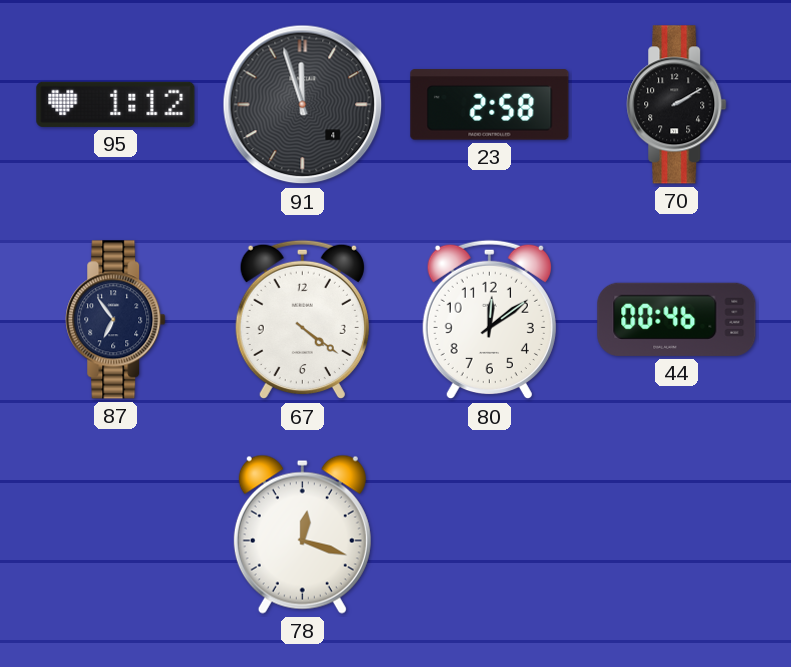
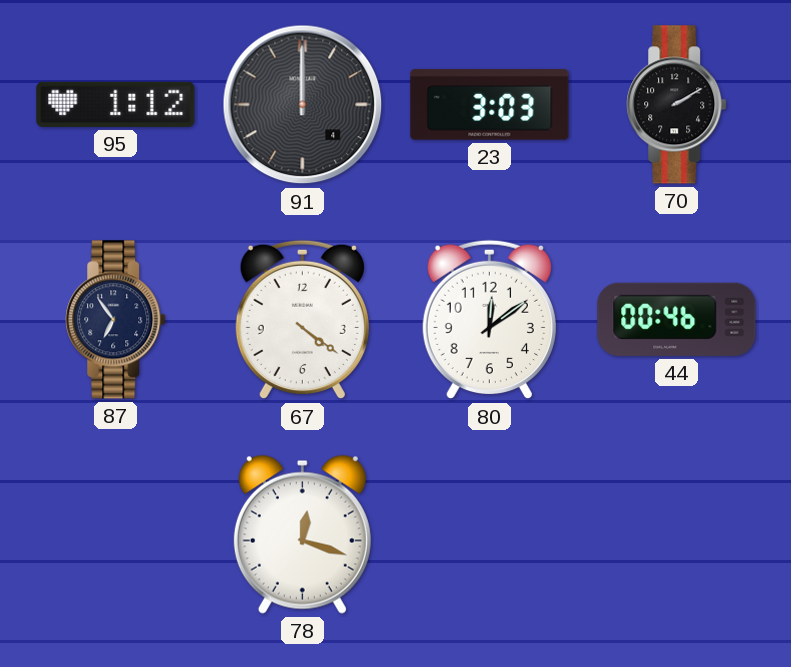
91: 11:57 -> 12:00 (303, 105)
23: 2:58 -> 3:03 (490, 105)
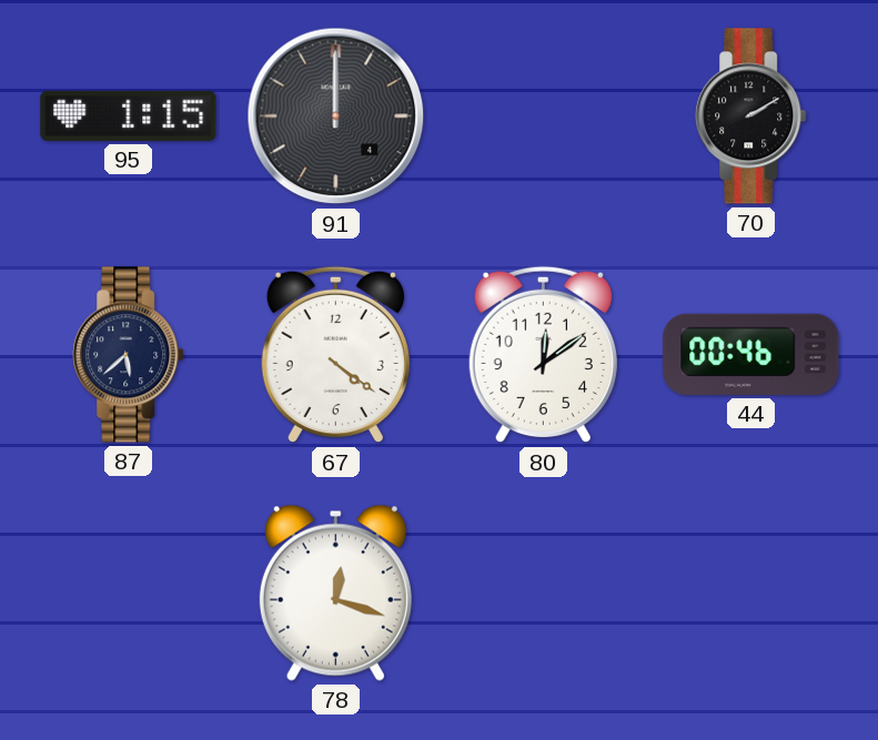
95: 1:12 -> 1:15 (129, 115)
23: 3:03 -> none (490, 105)
87: 6:54 -> 5:38 (129, 355)
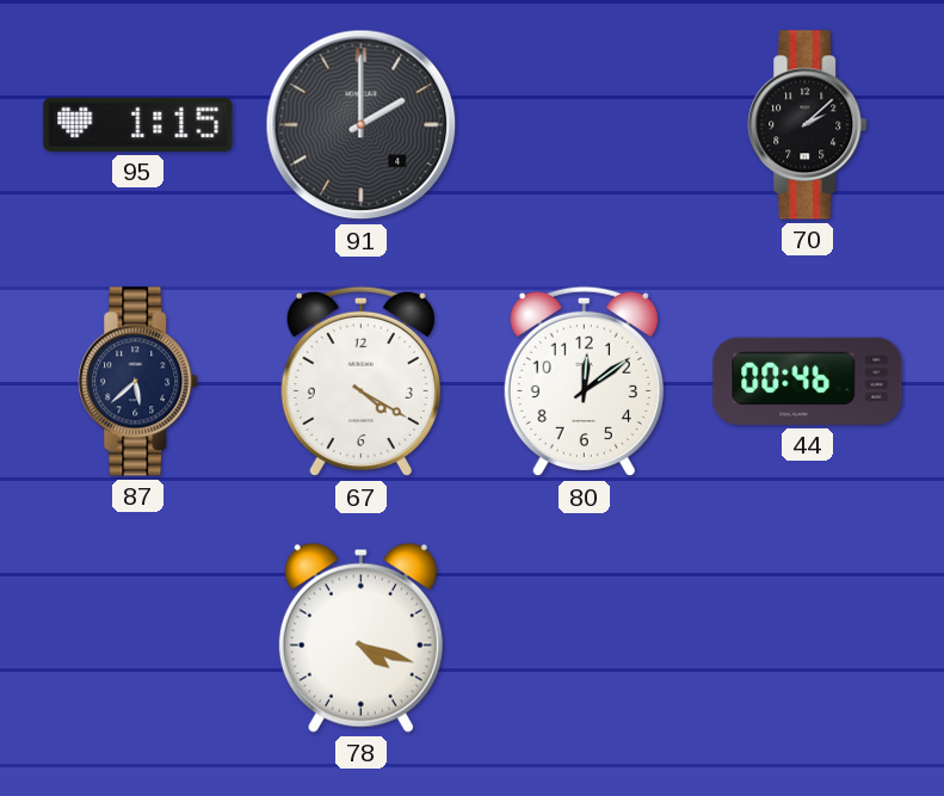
91: 12:00 -> 2:00 (362, 125)
70: 2:10 -> 2:08 (808, 125)
67: 4:21 -> 4:20 (360, 382)
78: 12:18 -> 4:18 (360, 637)
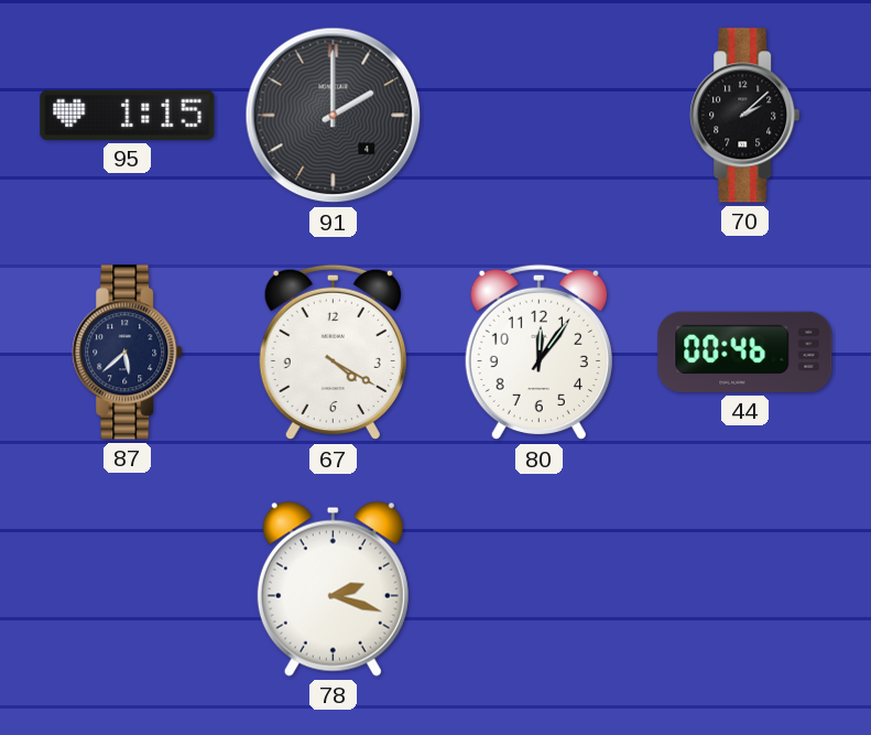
80: 12:09 -> 12:06 (538, 353)
78: 4:18 -> 2:18 (333, 588)
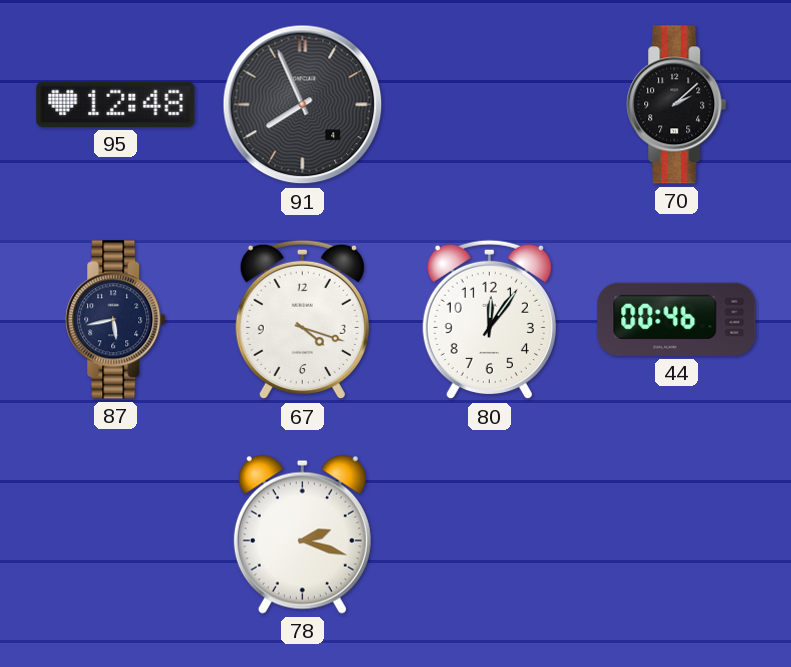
95: 1:15 -> 12:48 (116, 104)
91: 2:00 -> 7:56 (303, 105)
87: 5:38 -> 5:43 (116, 320)
67: 4:20 -> 4:18 (302, 320)
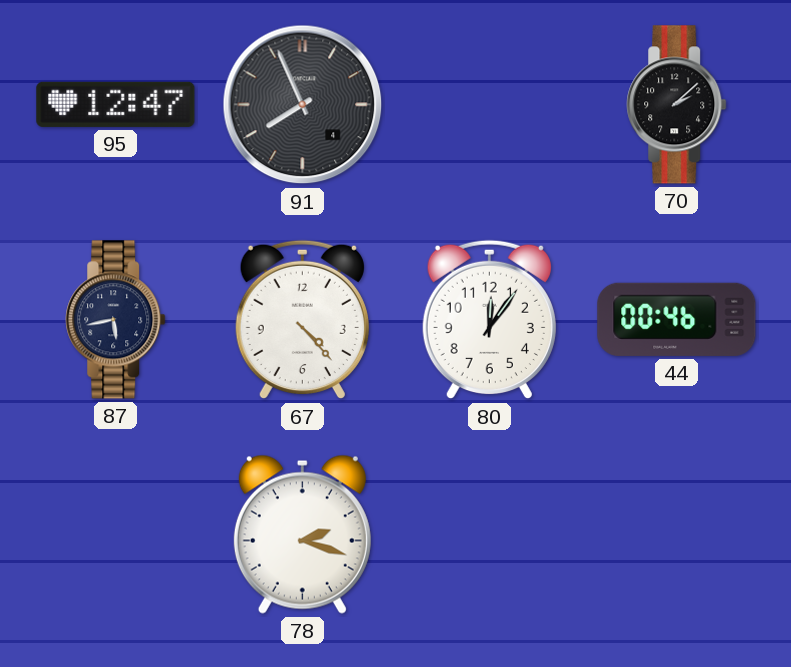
95: 12:48 -> 12:47 (116, 104)
67: 4:18 -> 4:23 (302, 320)
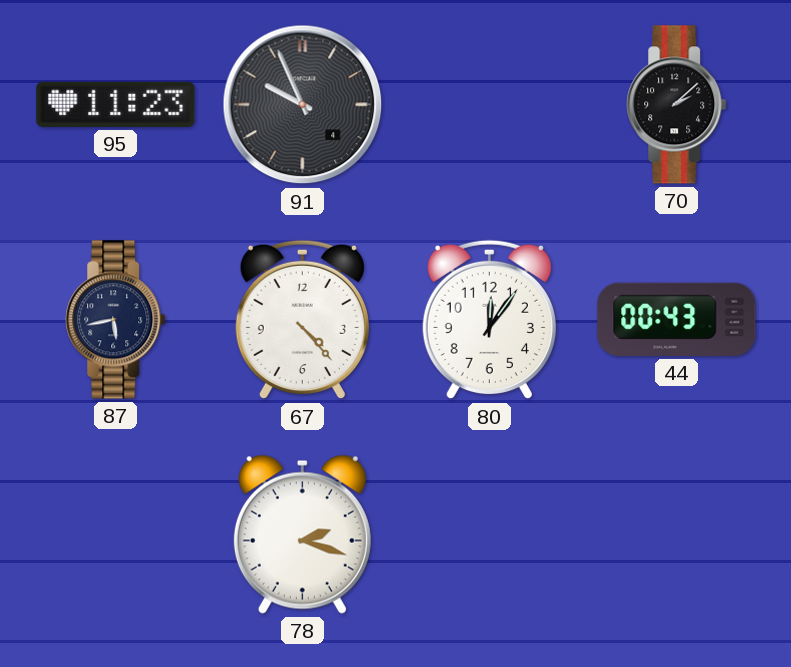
95: 12:47 -> 11:23 (116, 104)
91: 7:56 -> 9:56 (303, 105)
44: 00:46 -> 00:43 (677, 319)
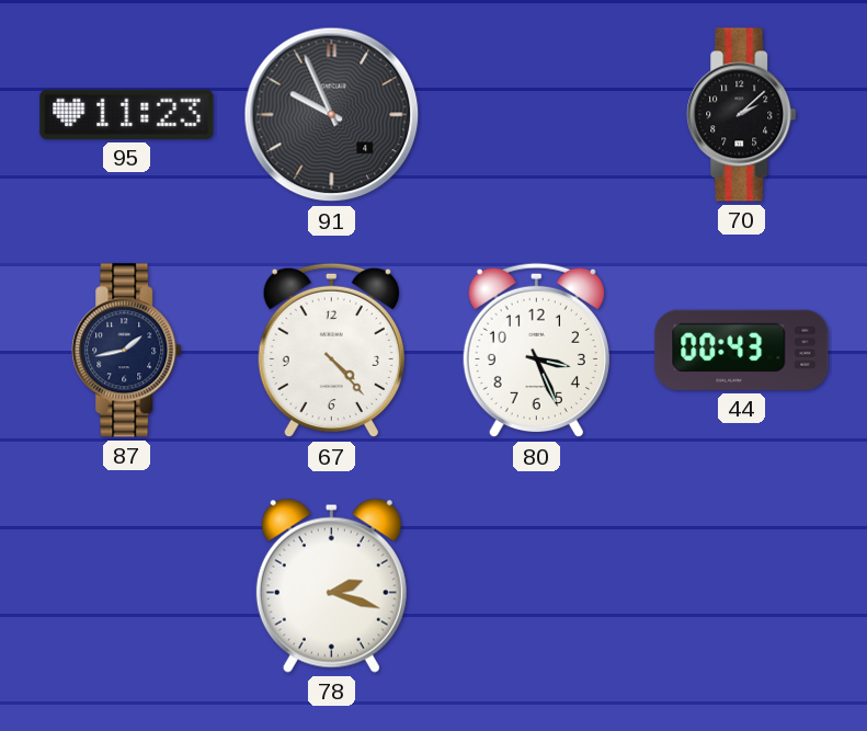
87: 5:43 -> 1:43 (127, 351)
80: 12:06 -> 3:26 (536, 351)
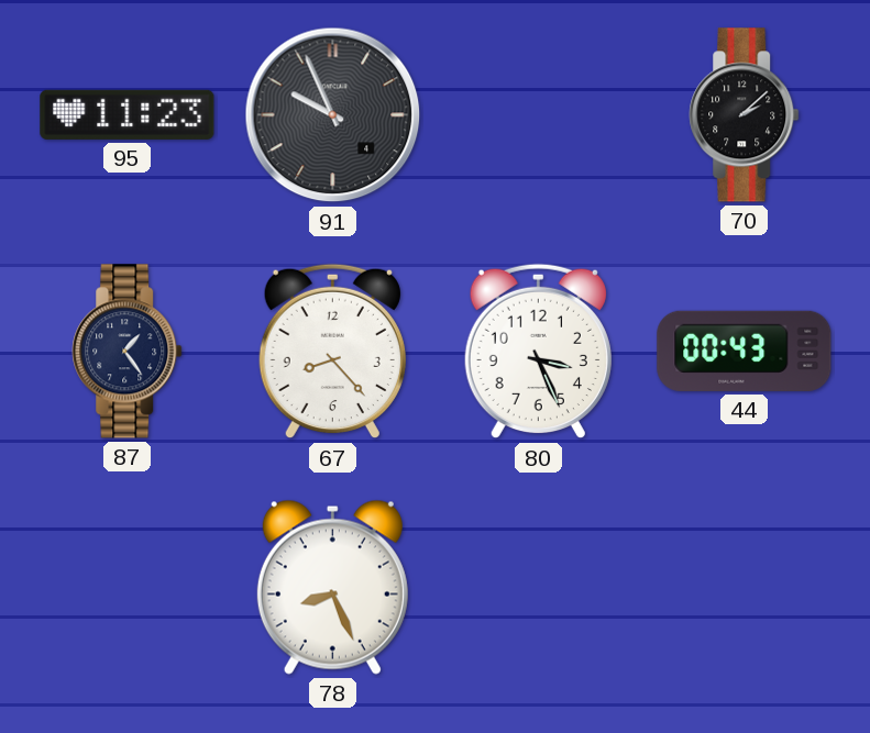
87: 1:43 -> 1:24 (128, 352)
67: 4:23 -> 8:23 (332, 352)
78: 2:18 -> 8:26 (332, 587)
